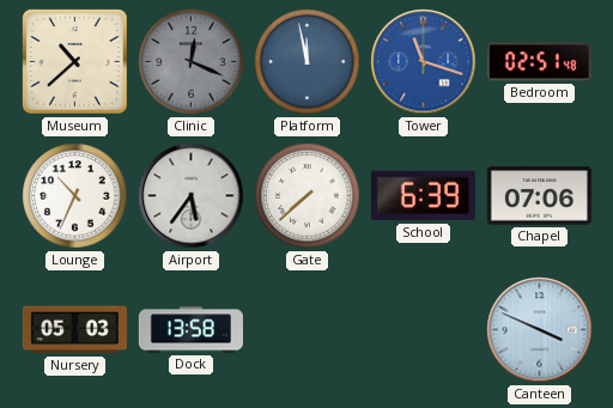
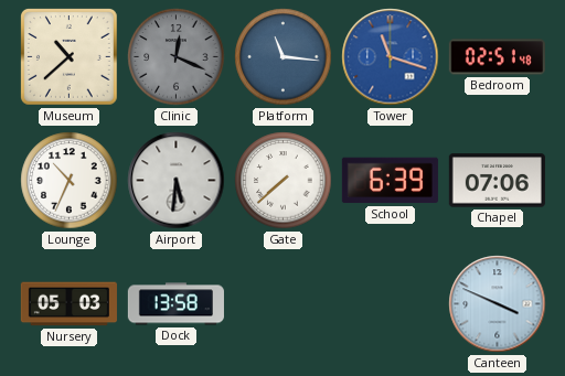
Platform: 11:58 -> 11:16 (284, 57)
Airport: 5:36 -> 5:31 (177, 181)
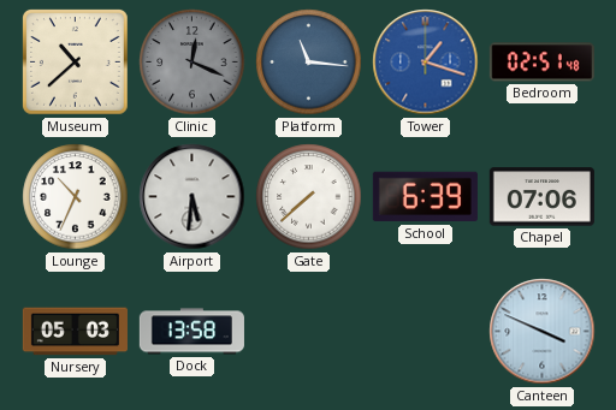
Tower: 11:18 -> 1:18 (426, 63)
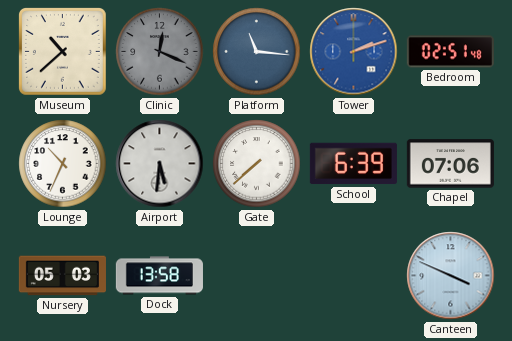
Tower: 1:18 -> 2:12 (354, 52)
